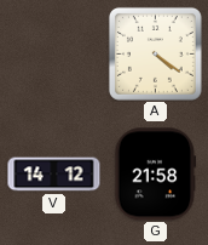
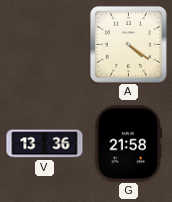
V: 14:12 -> 13:36 (45, 144)
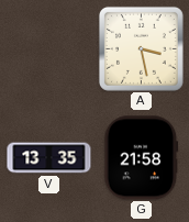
A: 4:21 -> 3:28 (141, 48)
V: 13:36 -> 13:35 (49, 158)
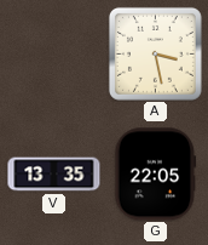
G: 21:58 -> 22:05 (156, 175)
